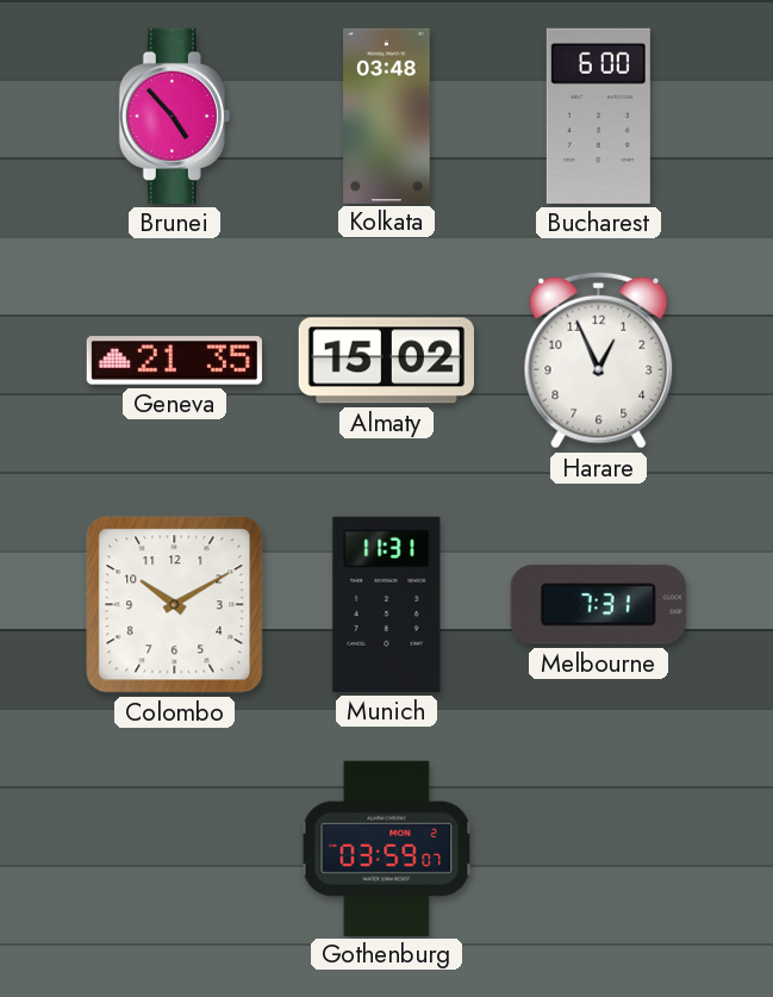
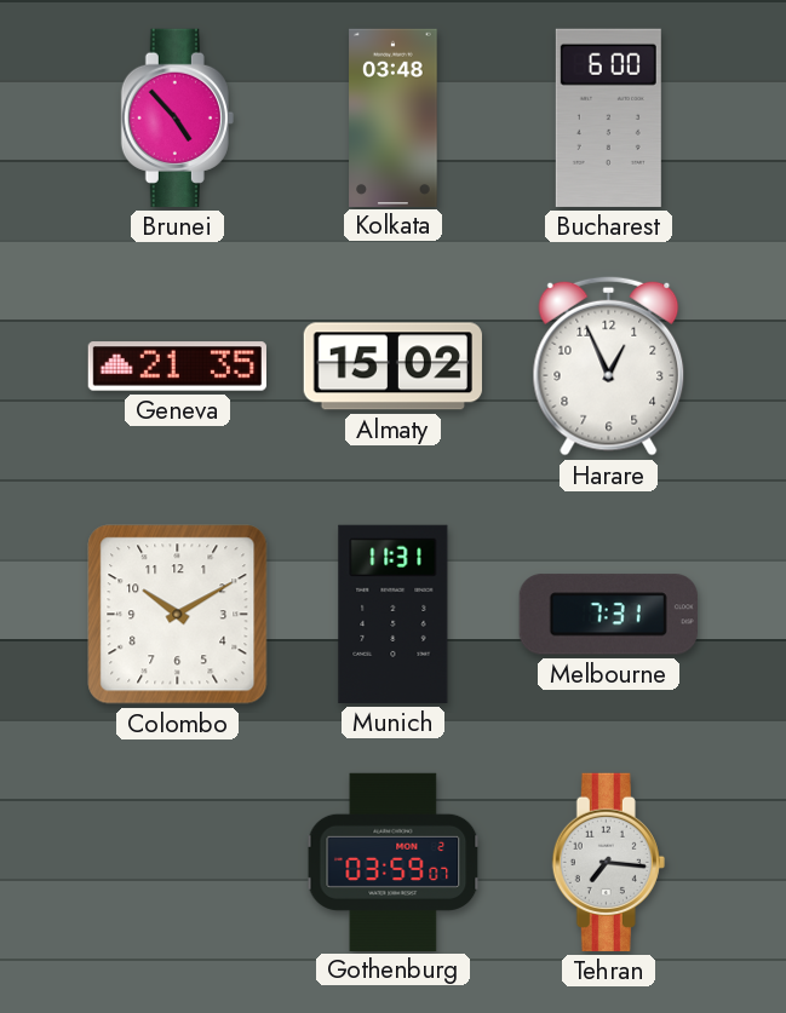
Tehran: none -> 7:16 (608, 862)
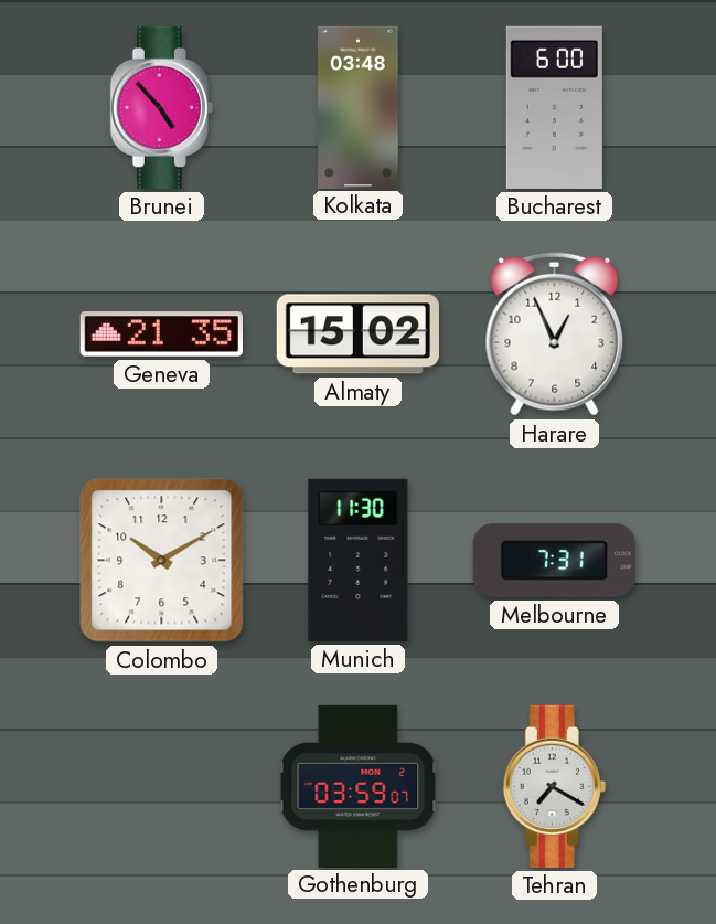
Munich: 11:31 -> 11:30 (359, 560)
Tehran: 7:16 -> 7:20 (554, 786)
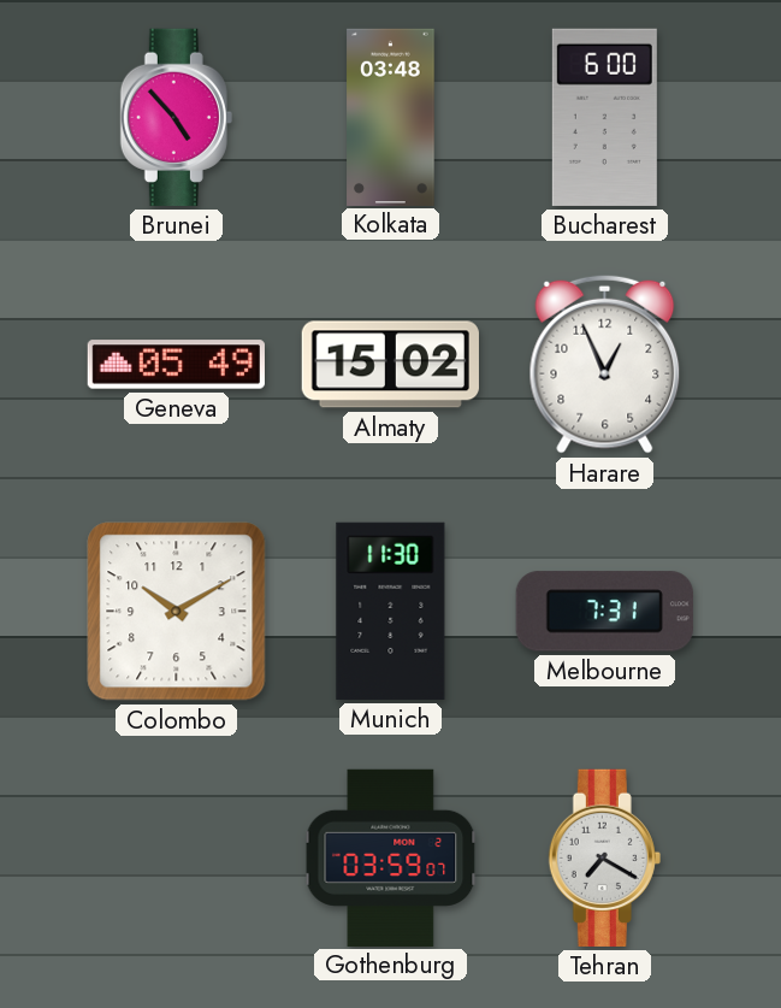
Geneva: 21:35 -> 05:49 (176, 365)
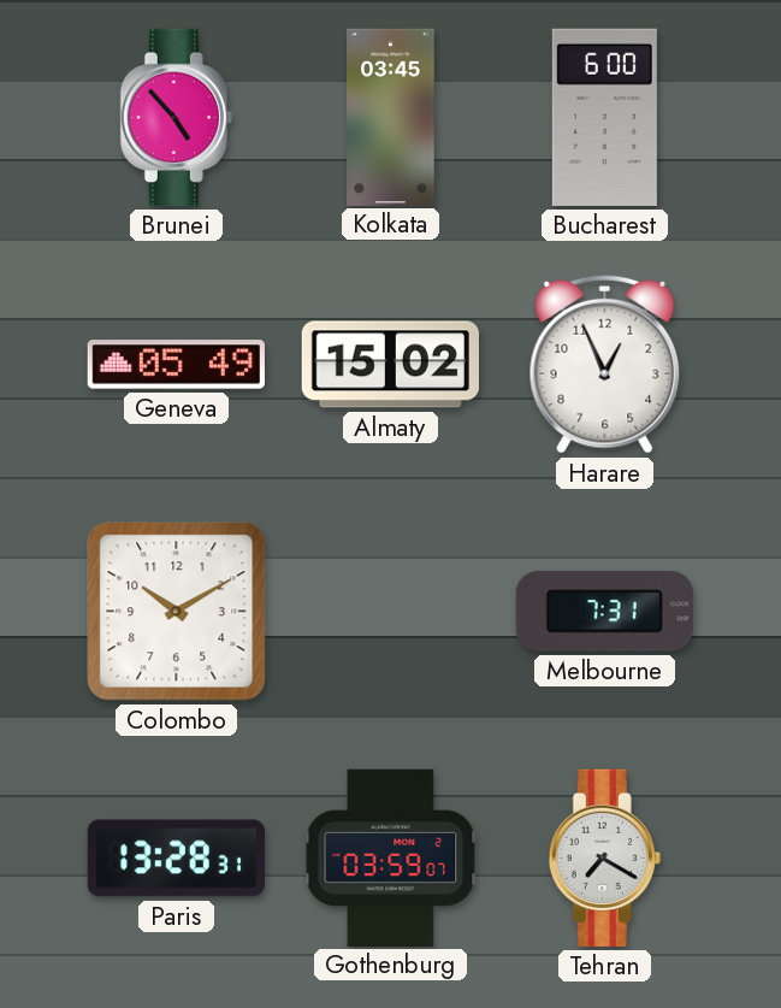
Kolkata: 03:48 -> 03:45 (391, 117)
Munich: 11:30 -> none (391, 611)
Paris: none -> 13:28 (176, 859)
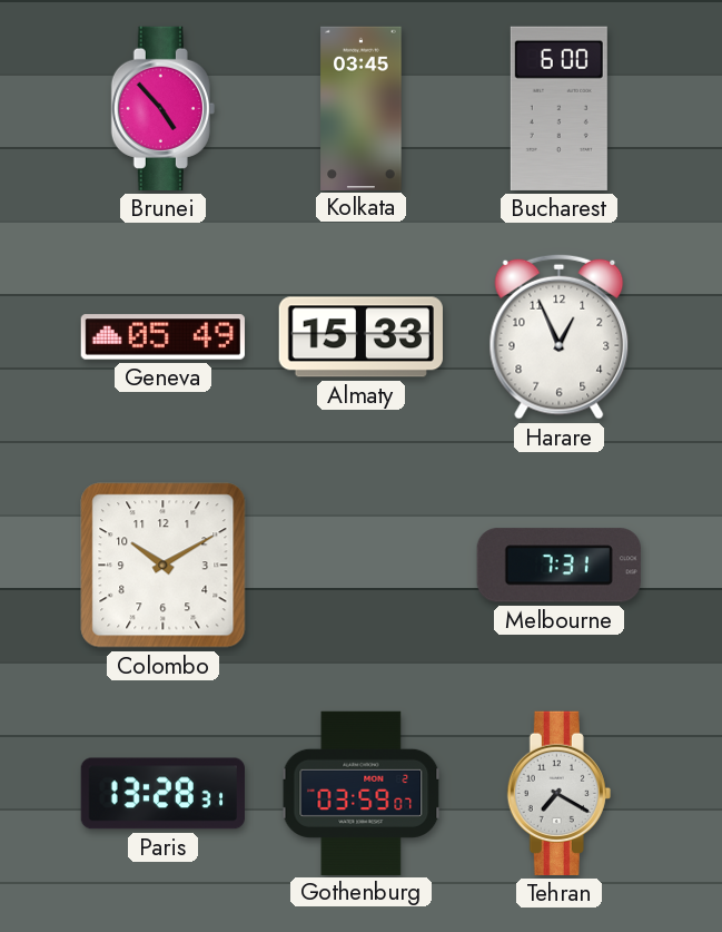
Almaty: 15:02 -> 15:33 (360, 337)
